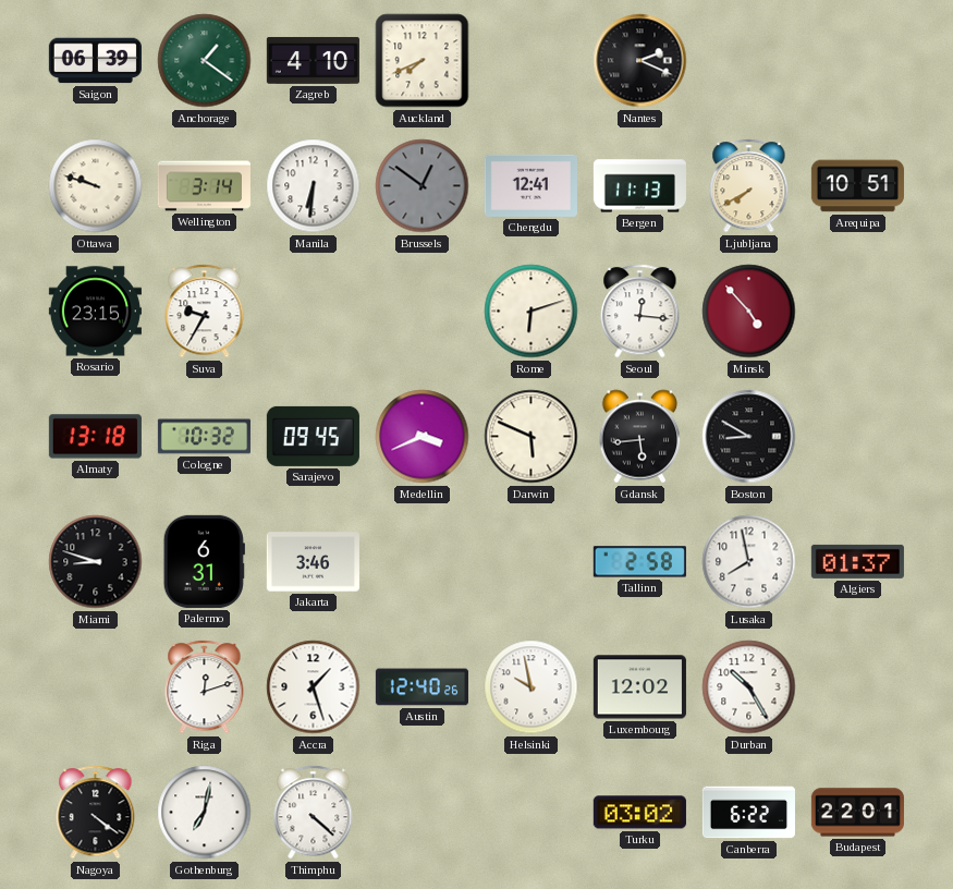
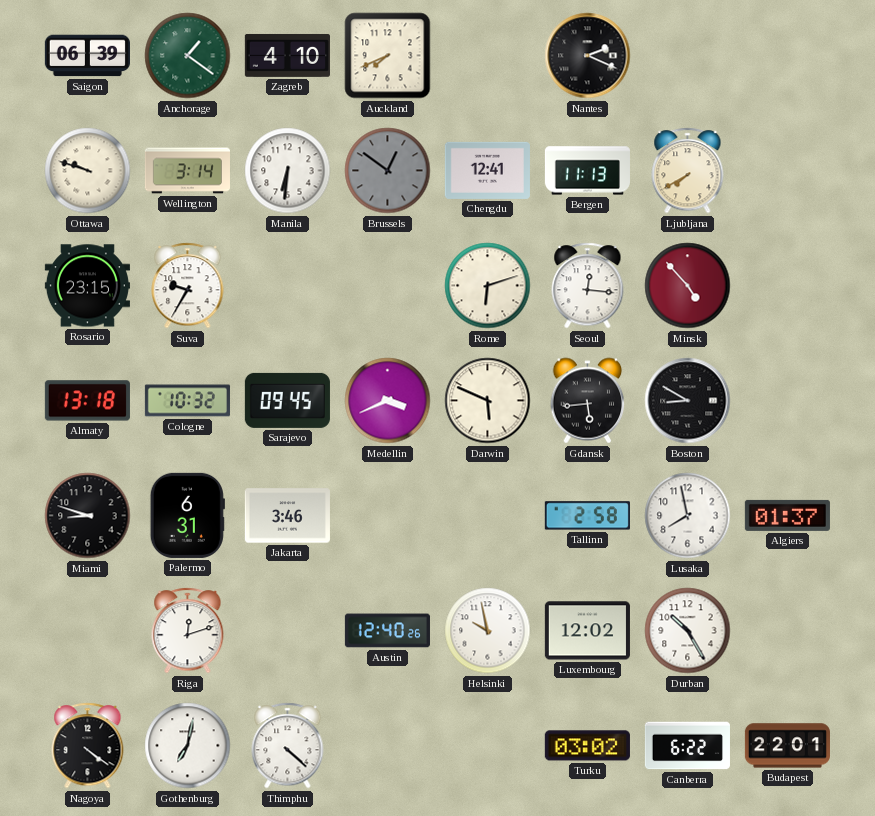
Arequipa: 10:51 -> none (857, 186)
Accra: 1:27 -> none (314, 687)
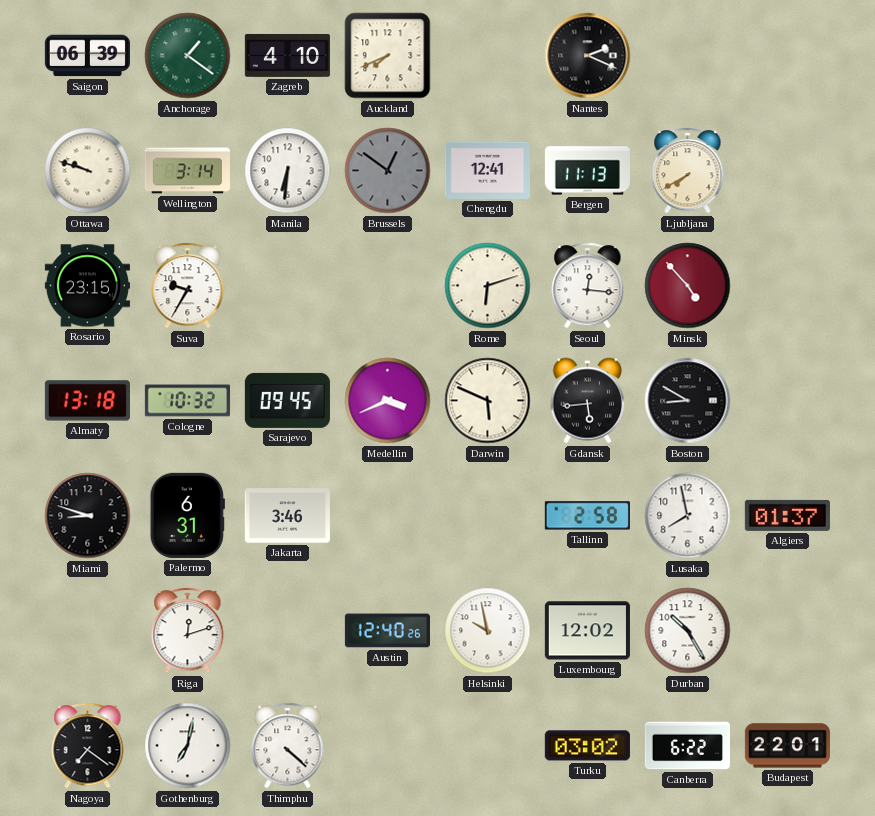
Nagoya: 4:21 -> 7:21 (88, 746)
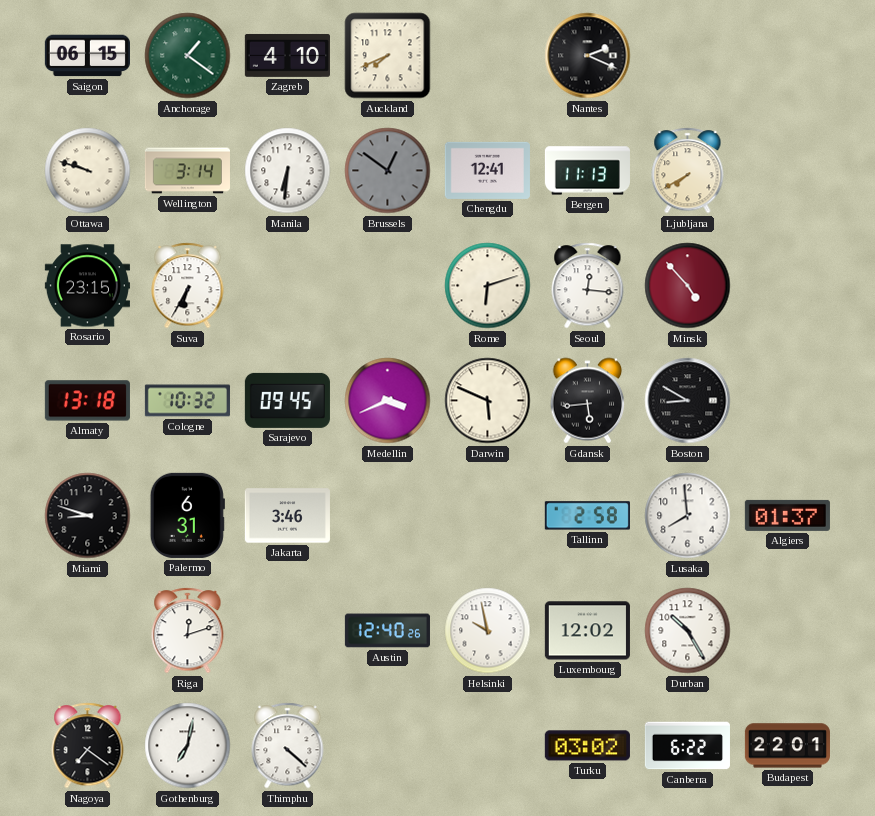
Saigon: 06:39 -> 06:15 (87, 56)
Suva: 9:35 -> 6:35 (188, 286)
Lusaka: 7:58 -> 7:59 (688, 516)
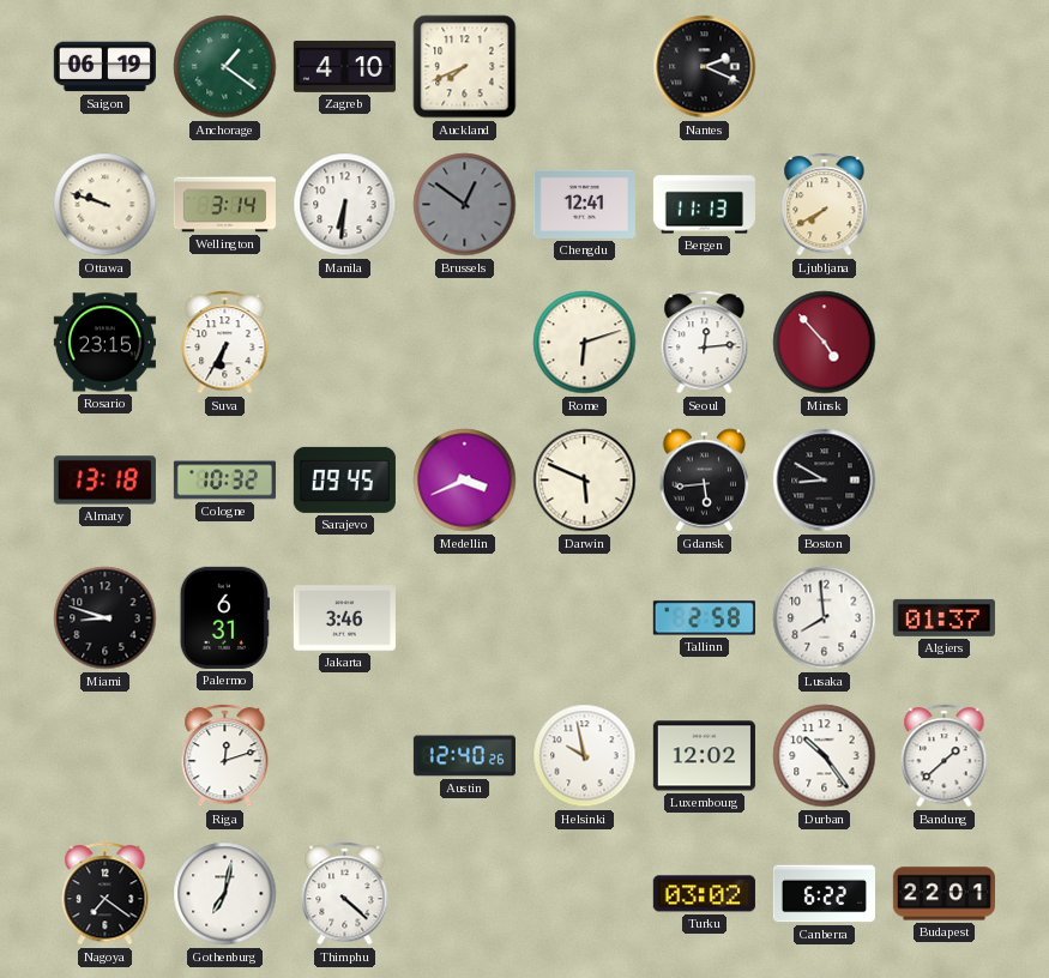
Saigon: 06:15 -> 06:19 (104, 67)
Seoul: 12:16 -> 12:14 (705, 343)
Durban: 10:25 -> 10:24 (825, 756)
Bandung: none -> 1:38 (945, 756)
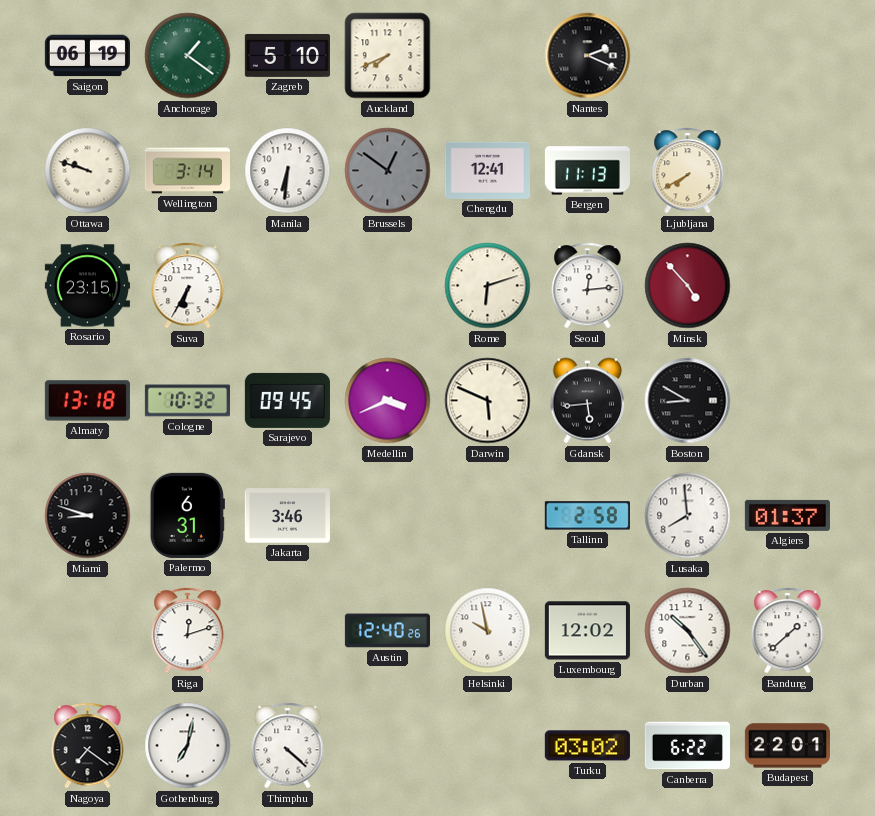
Zagreb: 4:10 -> 5:10 (287, 55)
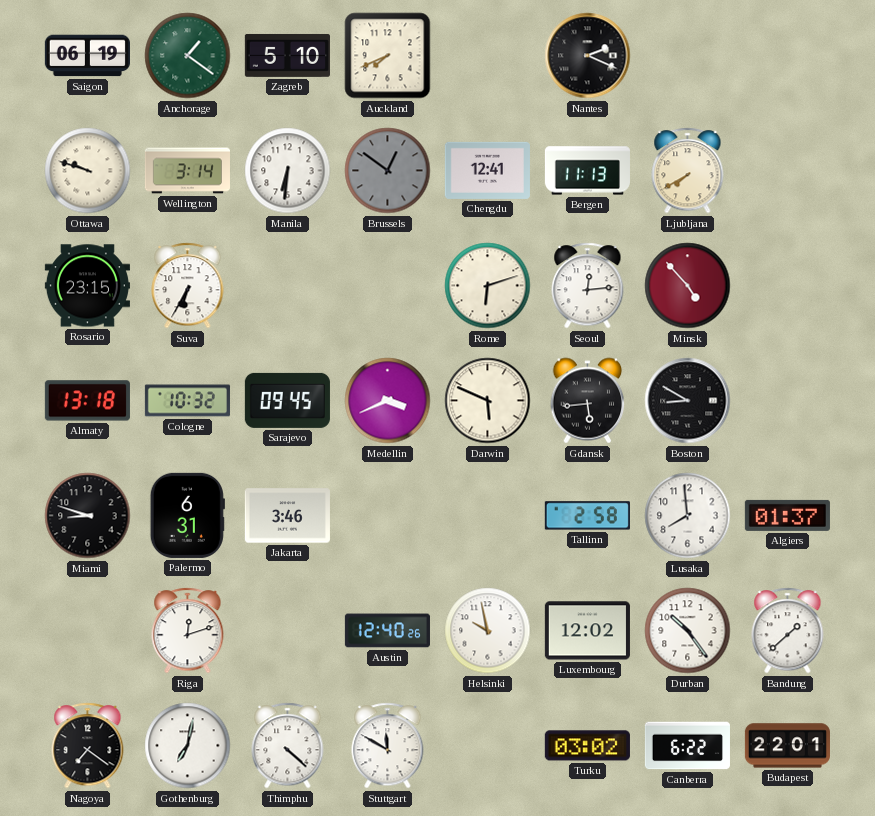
Stuttgart: none -> 11:50 (388, 746)
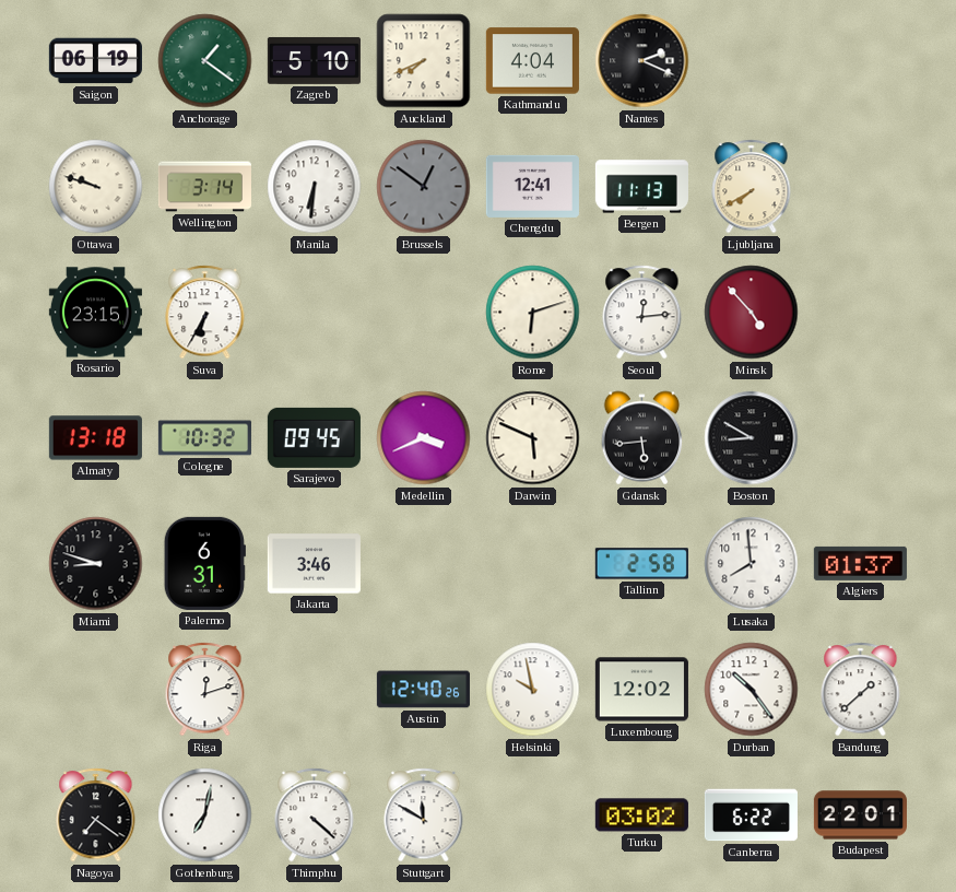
Kathmandu: none -> 4:04 (532, 61)
